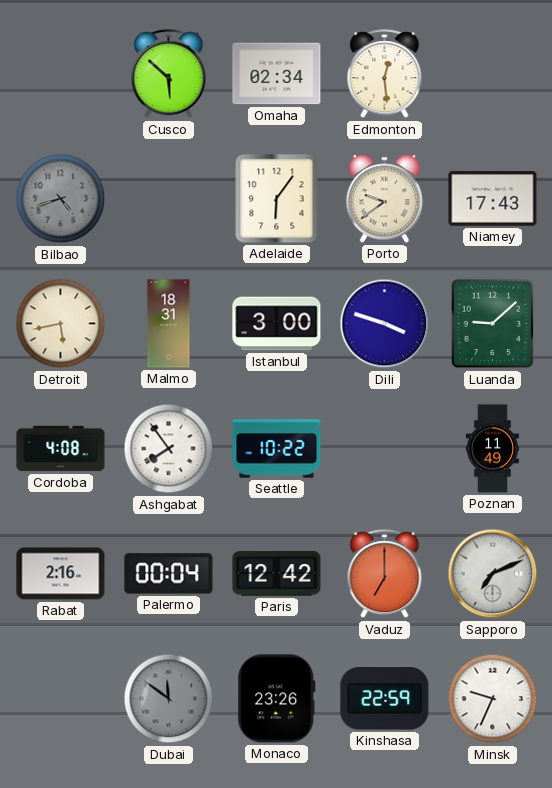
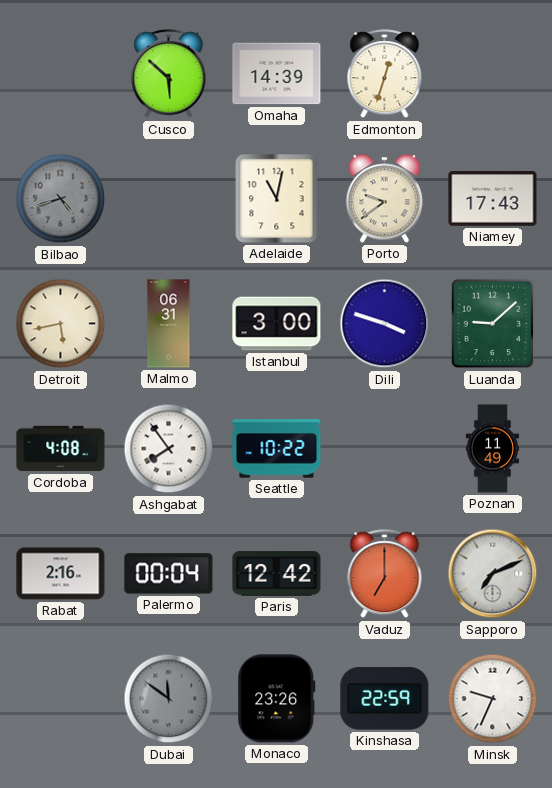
Omaha: 02:34 -> 14:39 (277, 74)
Edmonton: 12:29 -> 12:33 (385, 74)
Adelaide: 6:06 -> 11:02 (277, 199)
Malmo: 18:31 -> 06:31 (169, 324)
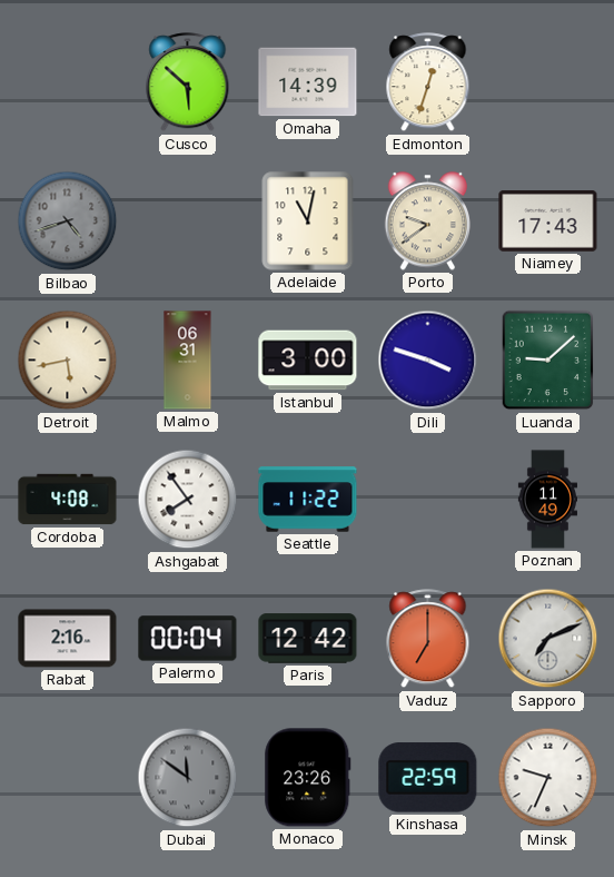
Seattle: 10:22 -> 11:22 (308, 500)
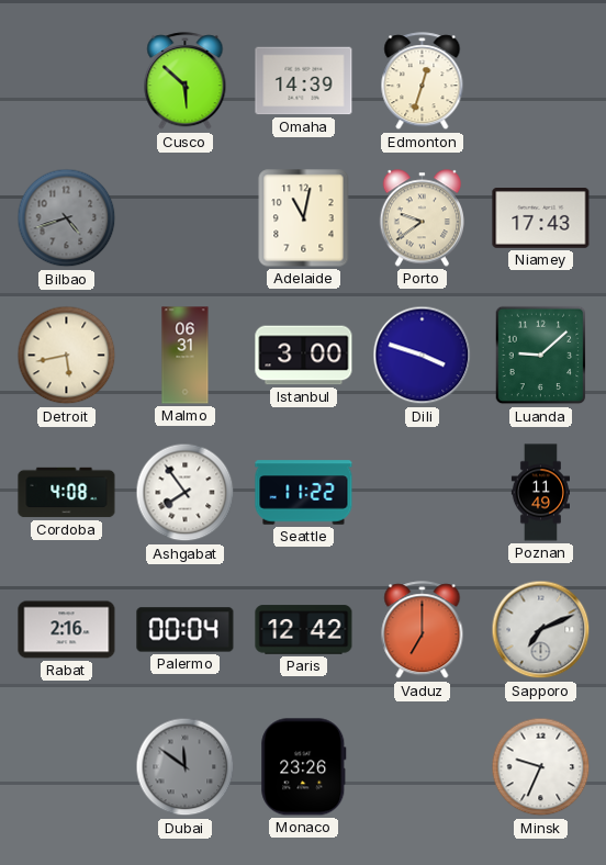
Kinshasa: 22:59 -> none (428, 778)
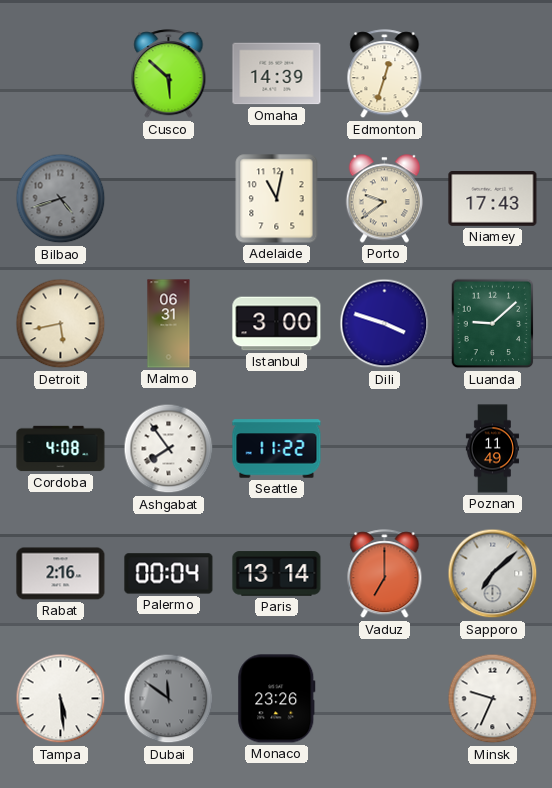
Paris: 12:42 -> 13:14 (277, 574)
Sapporo: 7:11 -> 7:08 (493, 574)
Tampa: none -> 5:29 (61, 699)
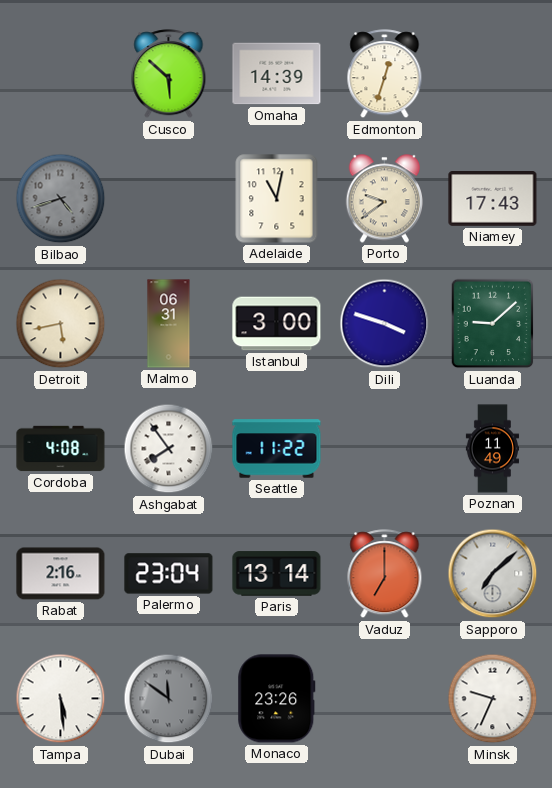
Palermo: 00:04 -> 23:04 (169, 574)
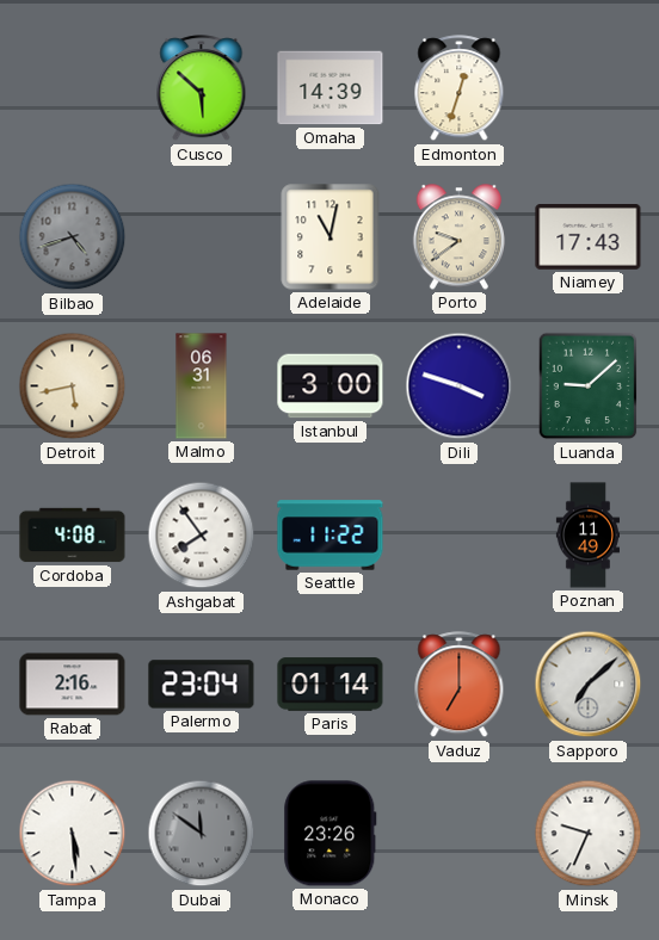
Paris: 13:14 -> 01:14 (331, 685)
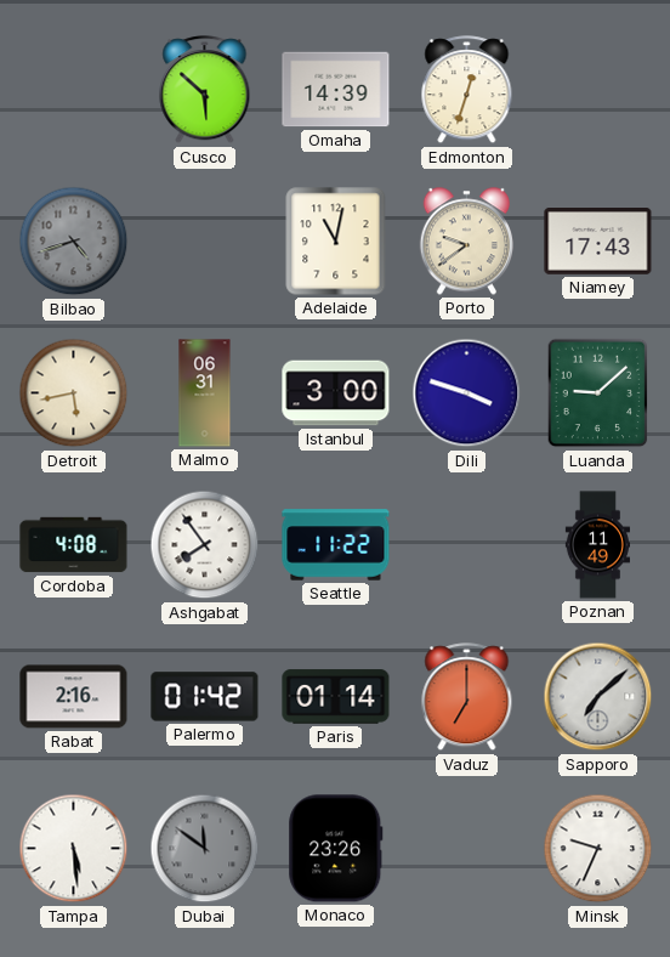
Palermo: 23:04 -> 01:42 (205, 697)
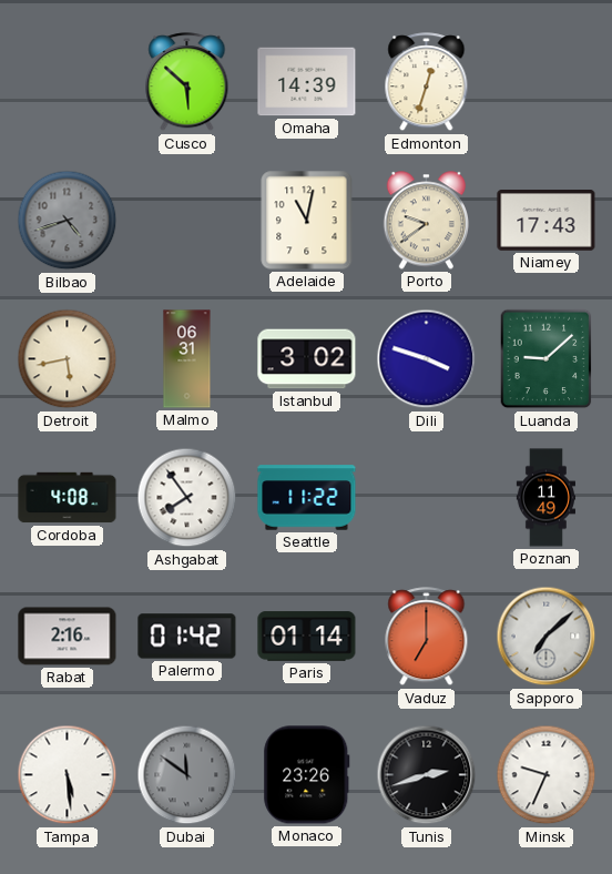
Istanbul: 3:00 -> 3:02 (307, 359)
Tunis: none -> 2:42 (427, 775)
